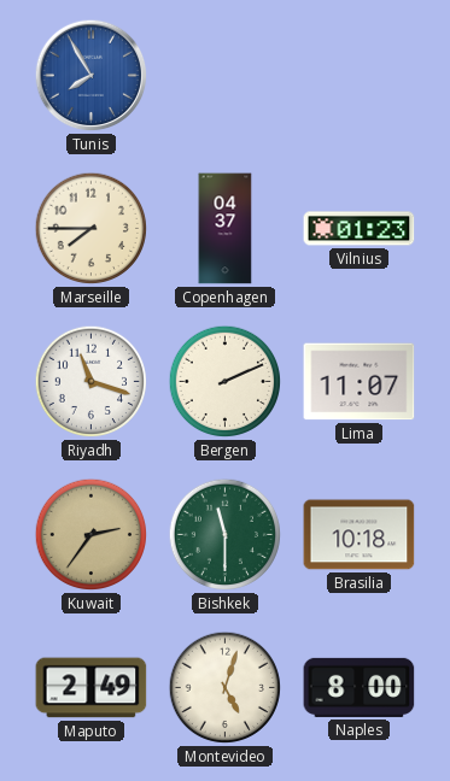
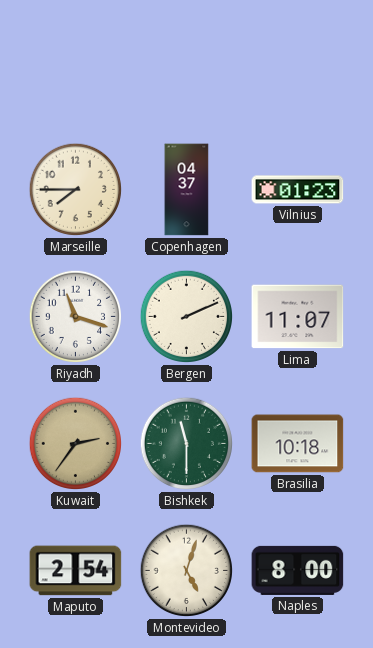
Tunis: 7:55 -> none (92, 76)
Maputo: 2:49 -> 2:54 (76, 571)
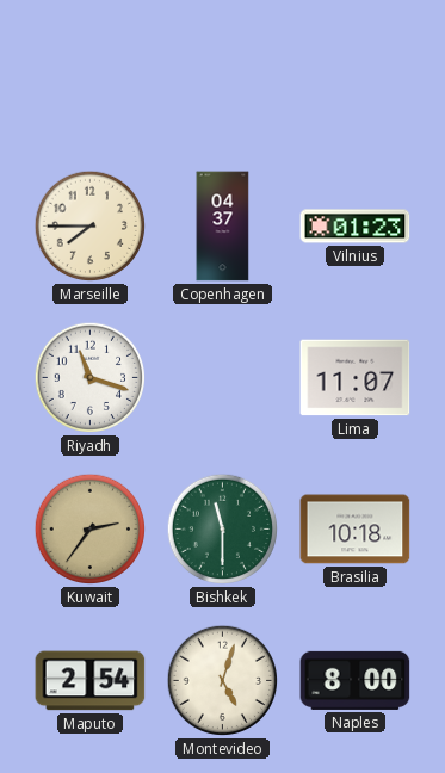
Bergen: 2:11 -> none (187, 317)
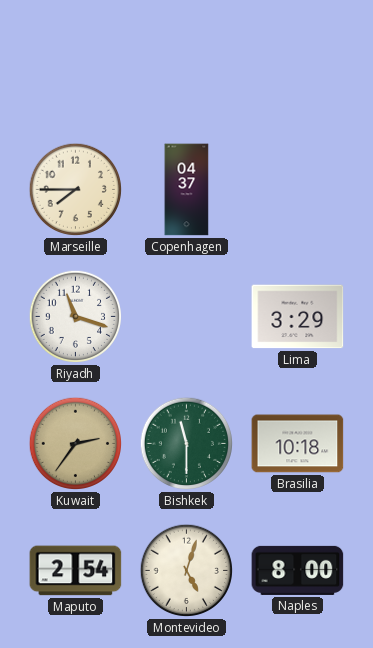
Vilnius: 01:23 -> none (356, 227)
Lima: 11:07 -> 3:29 (298, 317)
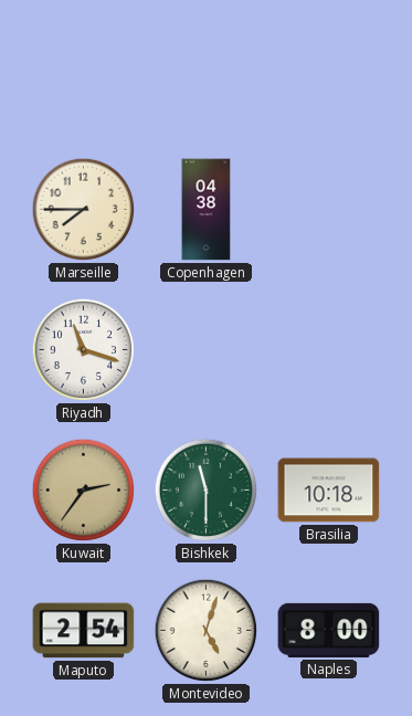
Copenhagen: 04:37 -> 04:38 (207, 210)
Lima: 3:29 -> none (298, 317)
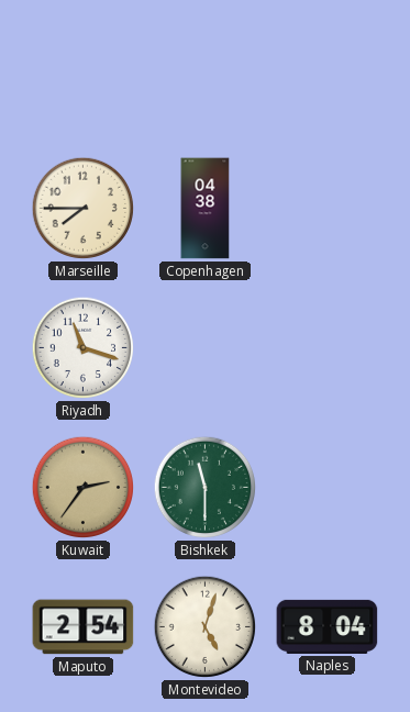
Brasilia: 10:18 -> none (329, 491)
Naples: 8:00 -> 8:04 (328, 626)
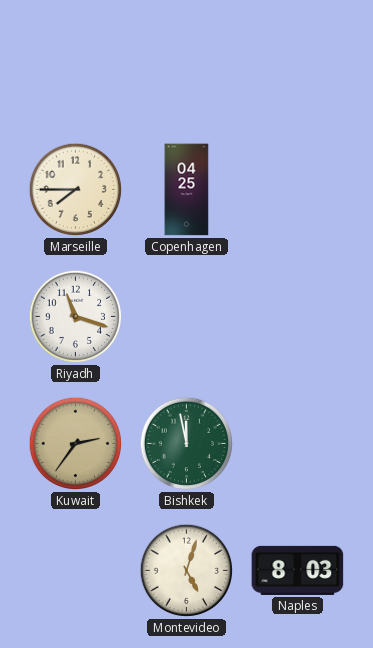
Copenhagen: 04:38 -> 04:25 (187, 190)
Bishkek: 11:30 -> 11:58 (187, 444)
Maputo: 2:54 -> none (84, 627)
Naples: 8:04 -> 8:03 (298, 570)
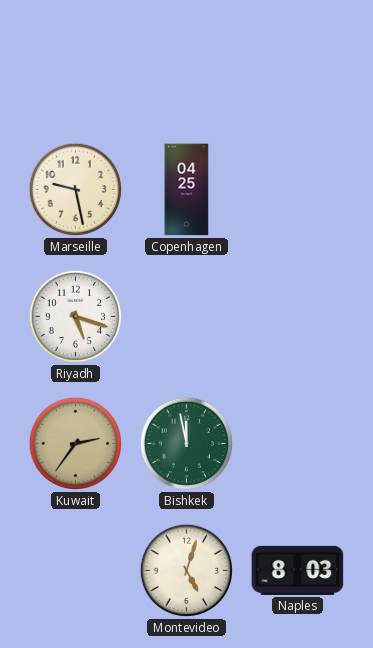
Marseille: 7:45 -> 9:28 (76, 190)
Riyadh: 11:18 -> 5:18 (76, 317)
